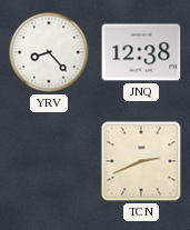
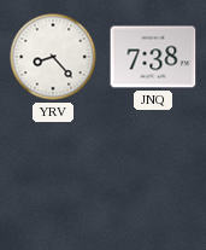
JNQ: 12:38 -> 7:38 (153, 57)
TCN: 2:41 -> none (141, 161)
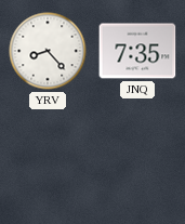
JNQ: 7:38 -> 7:35 (137, 51)
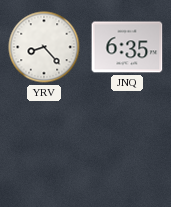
JNQ: 7:35 -> 6:35 (127, 47)
